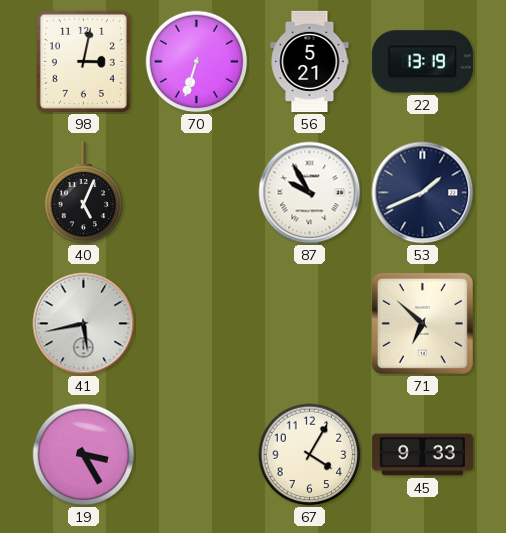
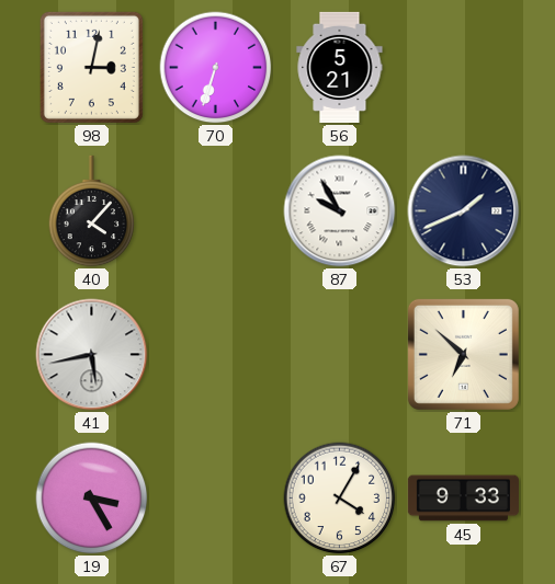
22: 13:19 -> none (422, 62)
40: 5:04 -> 4:07 (92, 211)
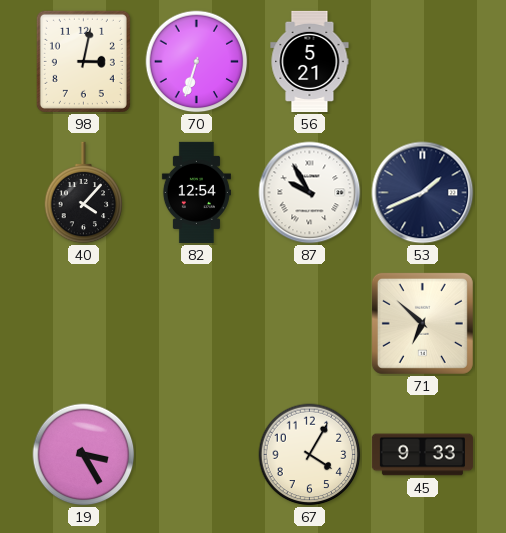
82: none -> 12:54 (196, 192)
41: 5:43 -> none (92, 355)
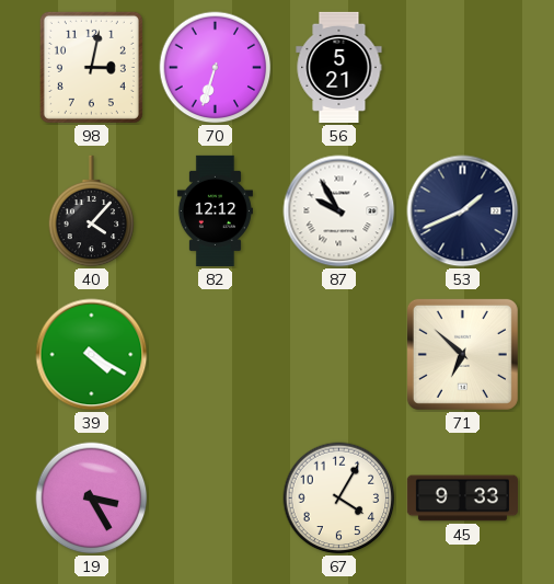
82: 12:54 -> 12:12 (215, 210)
39: none -> 4:20 (92, 355)
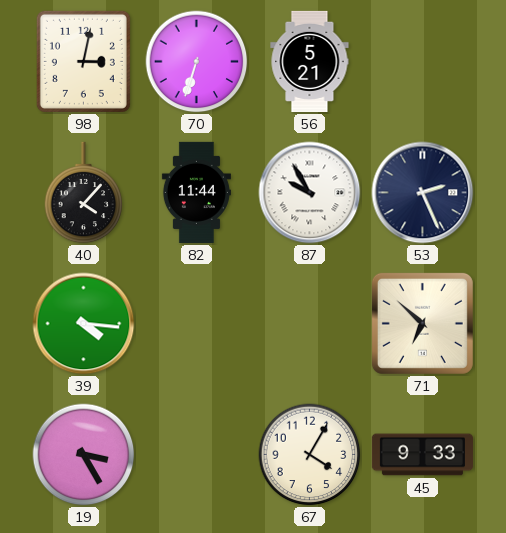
82: 12:12 -> 11:44 (196, 192)
53: 1:41 -> 2:26 (423, 193)
39: 4:20 -> 4:16 (84, 324)
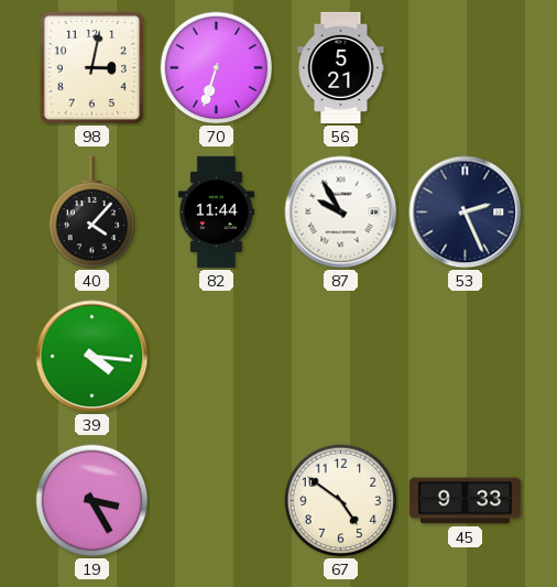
71: 6:52 -> none (422, 323)
67: 4:05 -> 4:51 (341, 501)
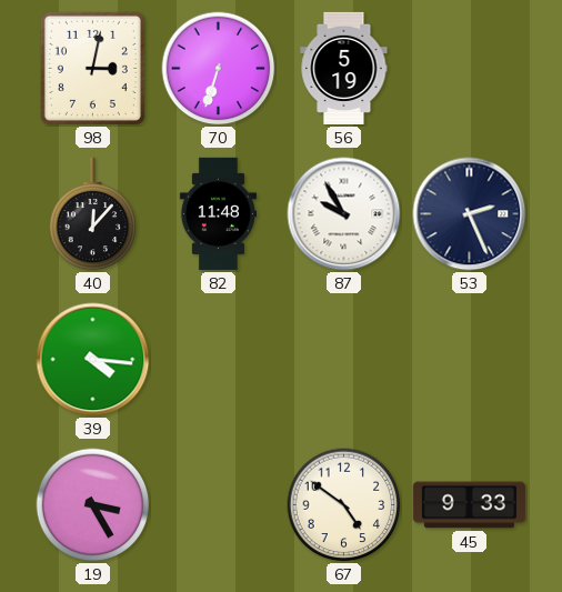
56: 5:21 -> 5:19 (344, 68)
40: 4:07 -> 12:07 (93, 214)
82: 11:44 -> 11:48 (218, 213)
